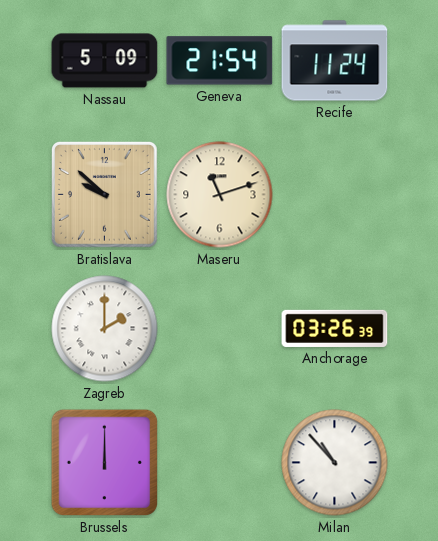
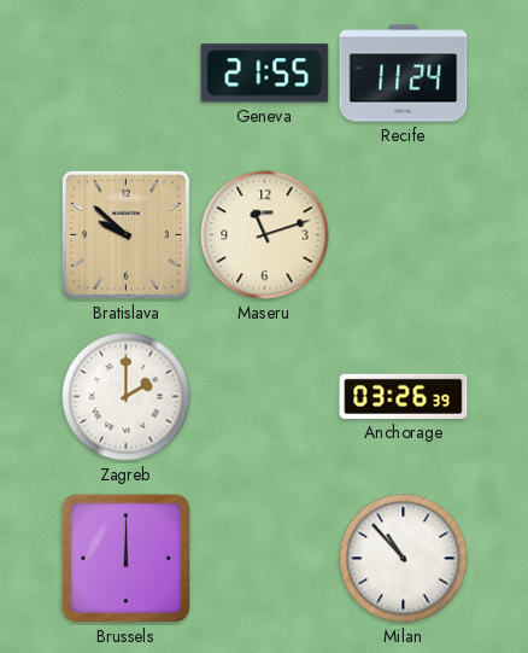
Nassau: 5:09 -> none (105, 61)
Geneva: 21:54 -> 21:55 (265, 74)
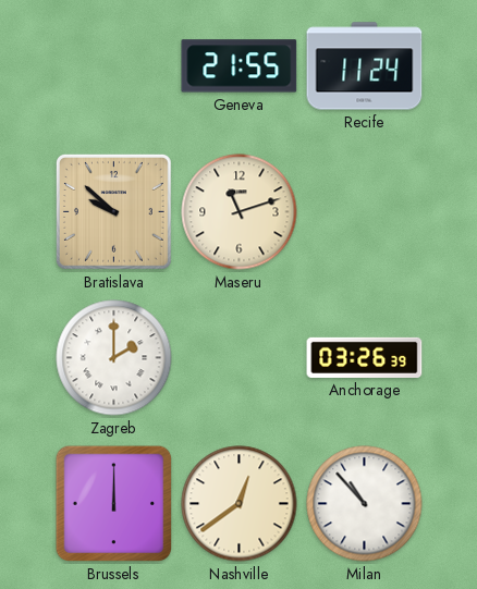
Nashville: none -> 12:39 (240, 504)
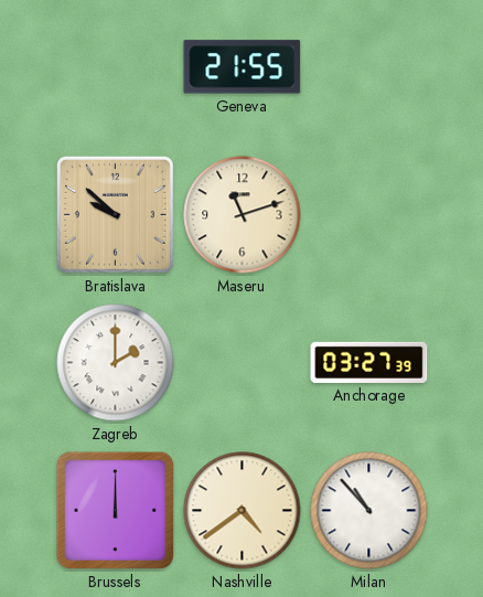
Recife: 11:24 -> none (365, 66)
Anchorage: 03:26 -> 03:27 (369, 362)
Nashville: 12:39 -> 4:39 (243, 511)
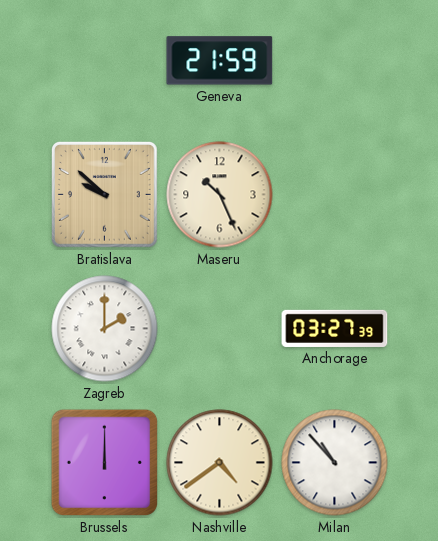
Geneva: 21:55 -> 21:59 (220, 61)
Maseru: 11:12 -> 10:26 (220, 195)
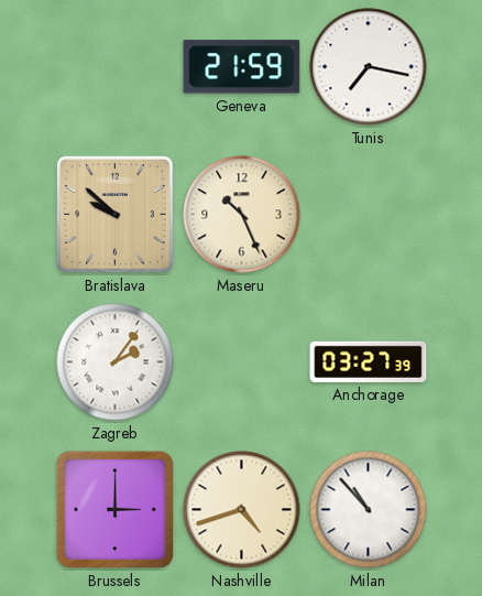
Tunis: none -> 7:17 (369, 67)
Zagreb: 2:00 -> 2:06 (116, 362)
Brussels: 12:00 -> 3:00 (116, 510)
Nashville: 4:39 -> 4:42 (242, 510)
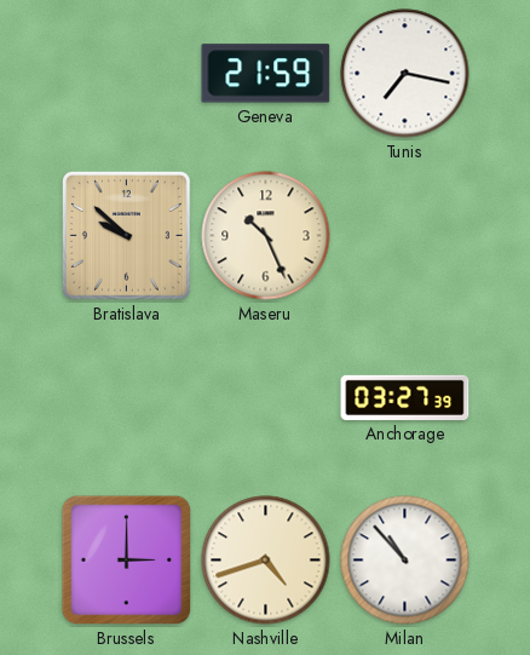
Zagreb: 2:06 -> none (116, 362)
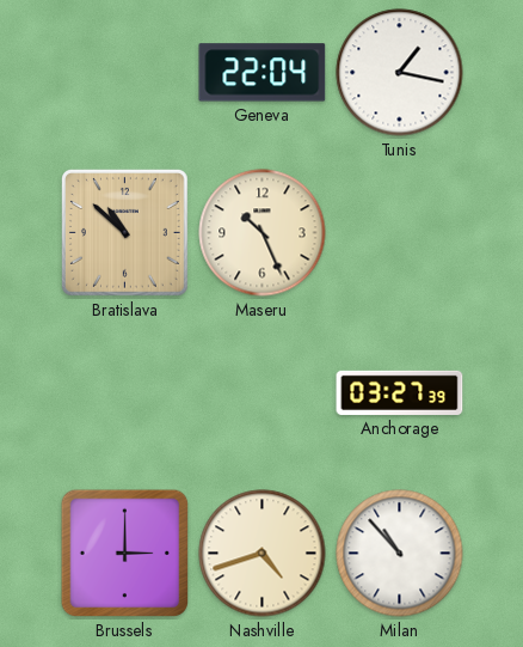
Geneva: 21:59 -> 22:04 (263, 73)
Tunis: 7:17 -> 1:17 (400, 73)
Bratislava: 9:52 -> 10:52 (124, 232)
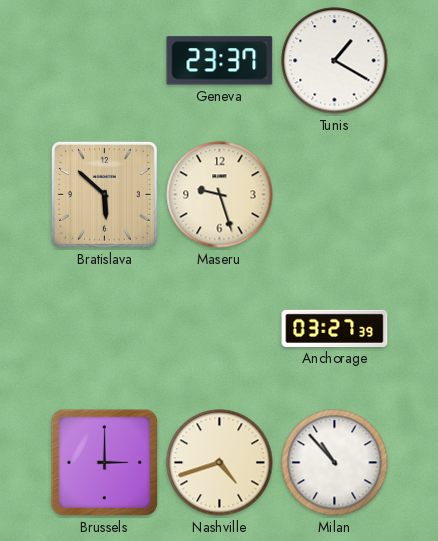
Geneva: 22:04 -> 23:37 (220, 61)
Tunis: 1:17 -> 1:20 (335, 61)
Bratislava: 10:52 -> 5:52 (104, 194)
Maseru: 10:26 -> 9:27 (220, 195)
